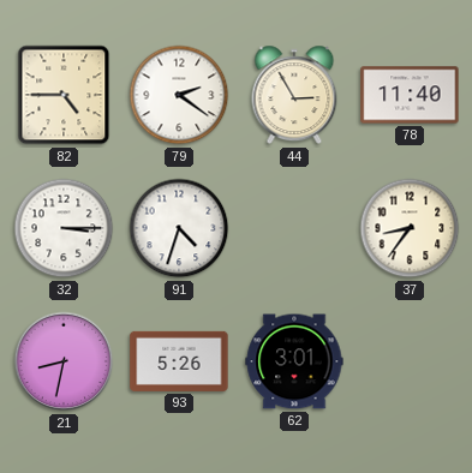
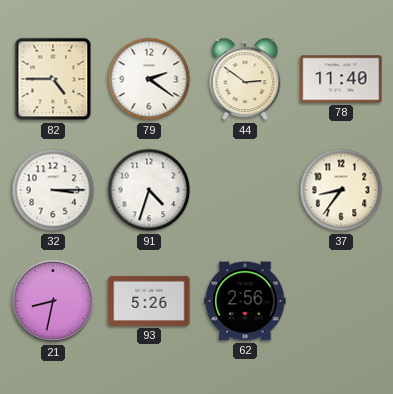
44: 2:55 -> 2:51 (245, 79)
62: 3:01 -> 2:56 (245, 301)
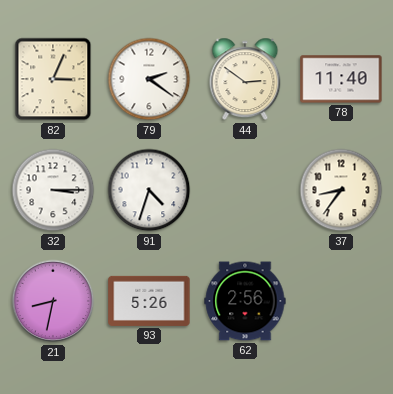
82: 4:45 -> 3:04 (53, 79)
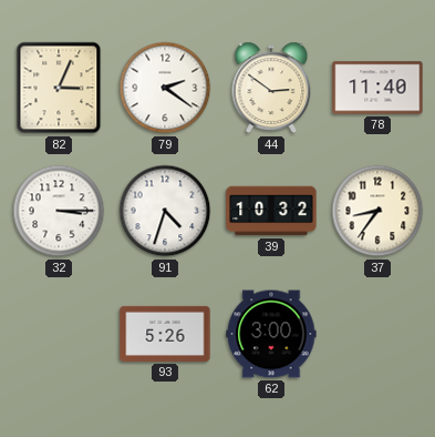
39: none -> 10:32 (271, 211)
21: 8:32 -> none (53, 301)
62: 2:56 -> 3:00 (271, 334)
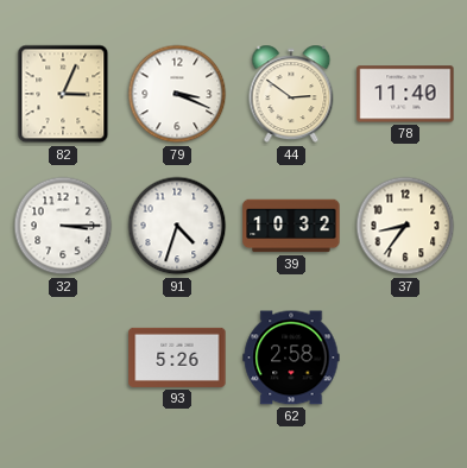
79: 2:21 -> 3:19 (177, 94)
62: 3:00 -> 2:58 (291, 358)
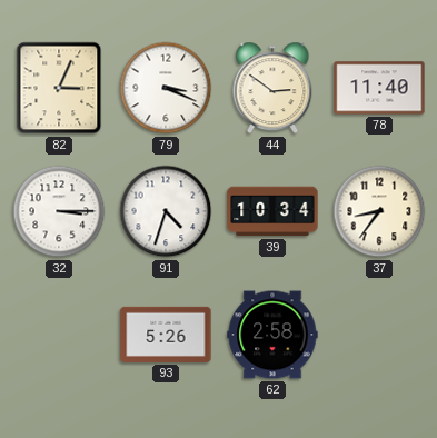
39: 10:32 -> 10:34 (272, 211)
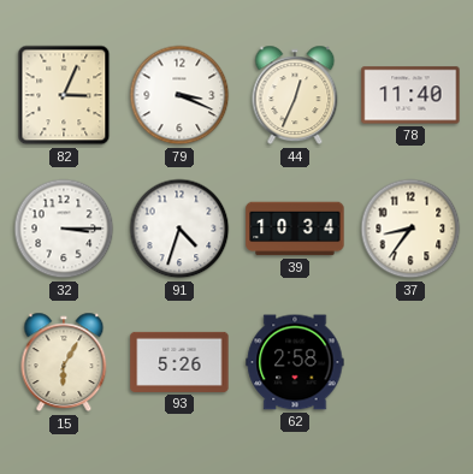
44: 2:51 -> 12:34 (295, 95)
15: none -> 6:05 (64, 362)
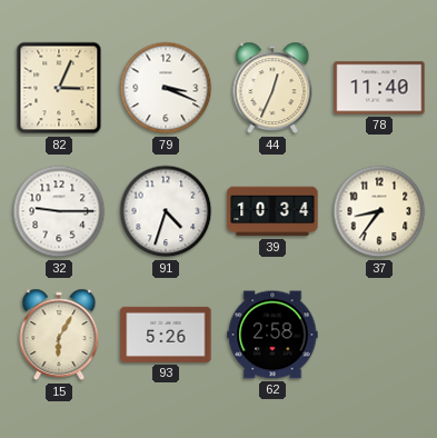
32: 3:15 -> 9:15 (59, 211)
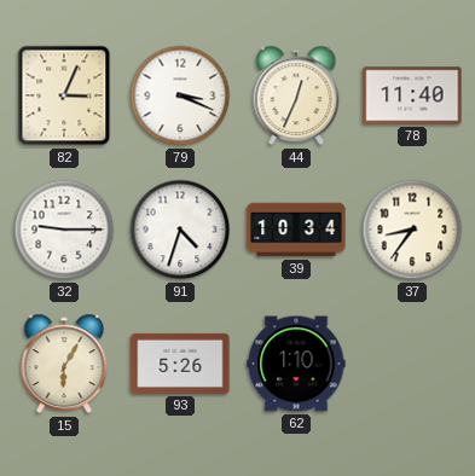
62: 2:58 -> 1:10 (296, 364)
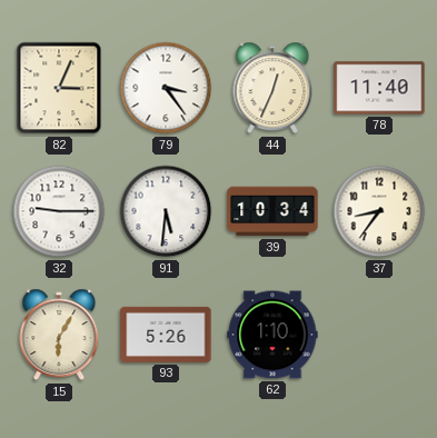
79: 3:19 -> 3:24 (166, 88)
91: 4:33 -> 5:31 (166, 211)
